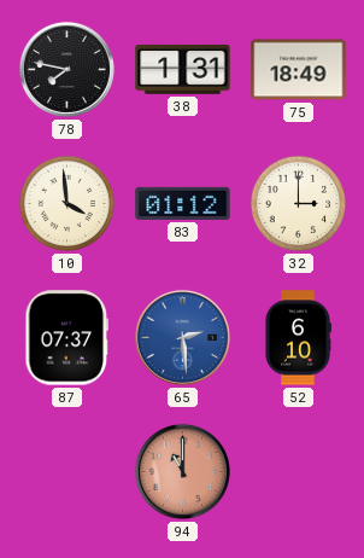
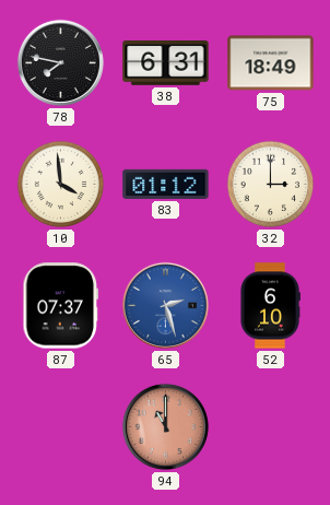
38: 1:31 -> 6:31 (166, 63)
65: 2:29 -> 2:27 (165, 305)
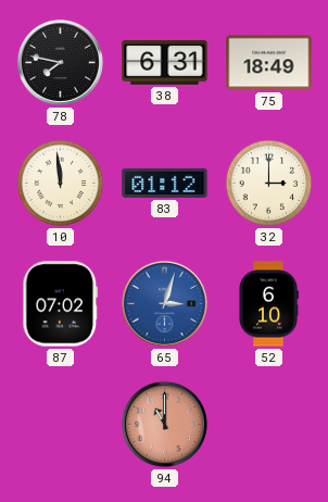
10: 3:59 -> 11:59 (61, 184)
87: 07:37 -> 07:02 (61, 304)
65: 2:27 -> 3:03 (164, 303)
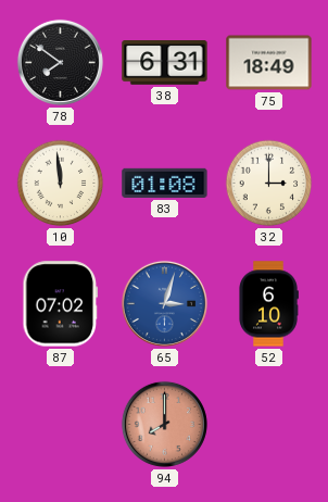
78: 7:47 -> 7:51 (60, 62)
83: 01:12 -> 01:08 (165, 183)
94: 11:00 -> 8:00 (164, 424)
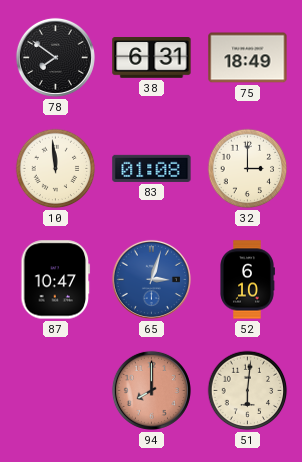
87: 07:02 -> 10:47 (56, 280)
51: none -> 6:01 (248, 391)
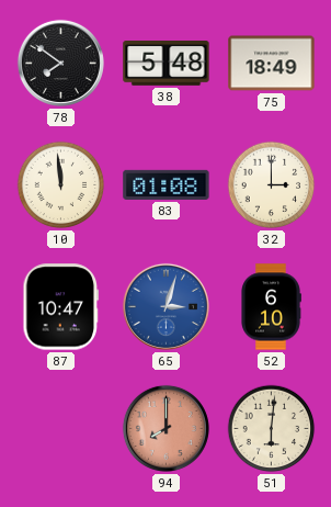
38: 6:31 -> 5:48 (167, 64)
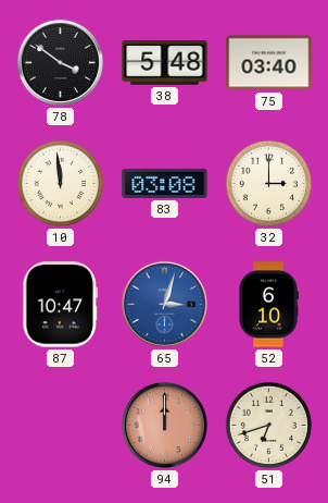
78: 7:51 -> 3:51 (60, 62)
75: 18:49 -> 03:40 (269, 63)
83: 01:08 -> 03:08 (165, 183)
94: 8:00 -> 12:00 (164, 425)
51: 6:01 -> 6:42 (269, 426)
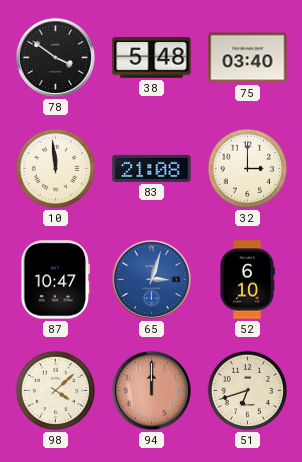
83: 03:08 -> 21:08 (152, 168)
98: none -> 4:08 (56, 391)
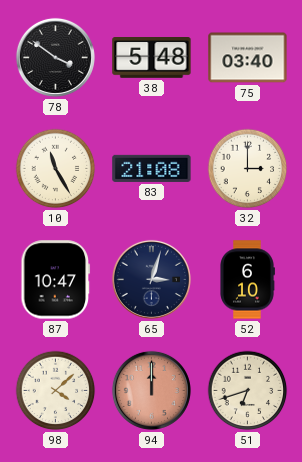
10: 11:59 -> 11:25 (56, 169)
65 dial: blue -> navy (151, 279)
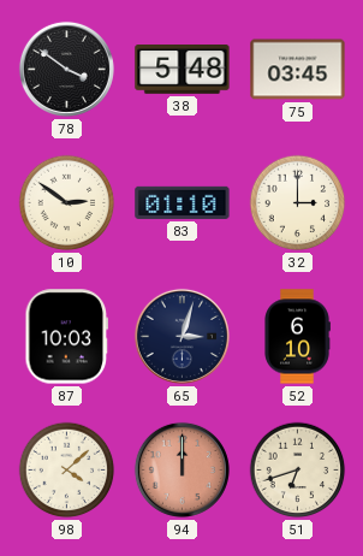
75: 03:40 -> 03:45 (298, 70)
10: 11:25 -> 2:51 (67, 203)
83: 21:08 -> 01:10 (183, 202)
87: 10:47 -> 10:03 (67, 337)
